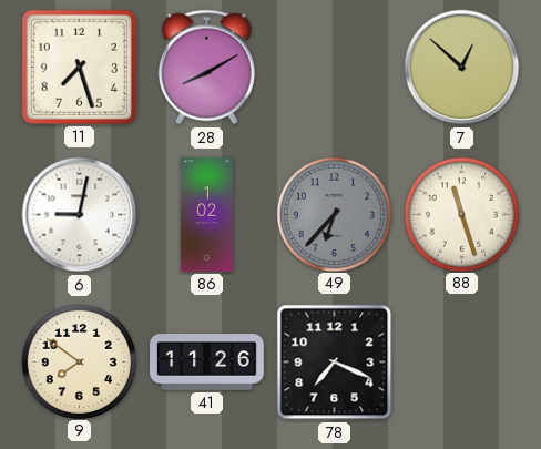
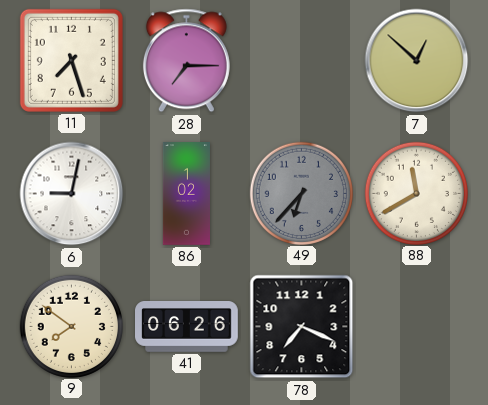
28: 8:10 -> 7:15 (186, 61)
88: 11:27 -> 11:40 (416, 193)
41: 11:26 -> 06:26 (187, 327)
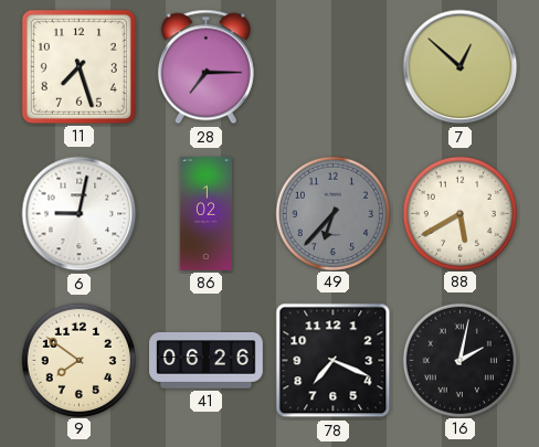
88: 11:40 -> 5:40 (459, 213)
16: none -> 2:02 (459, 360)
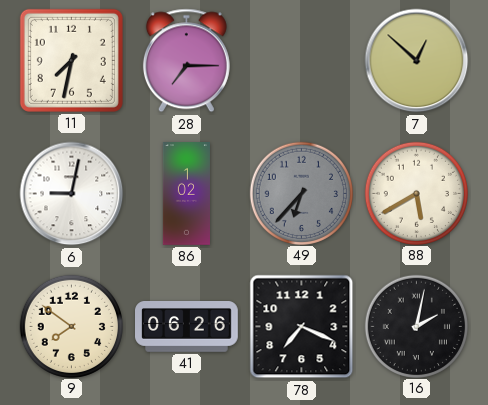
11: 7:27 -> 7:32 (71, 60)
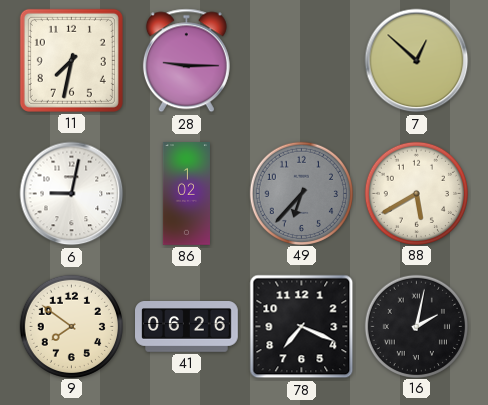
28: 7:15 -> 9:15 (186, 61)
